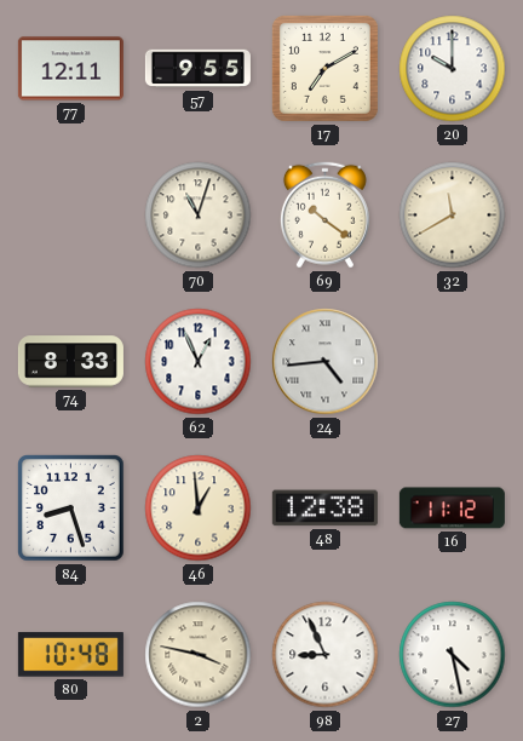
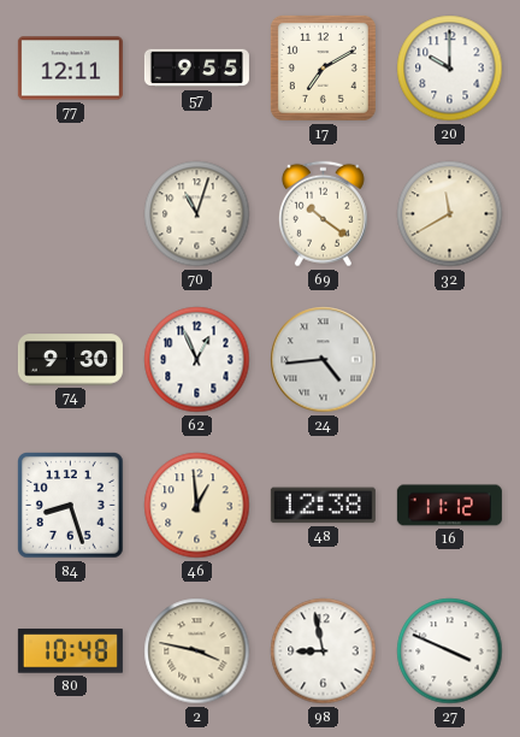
74: 8:33 -> 9:30 (70, 360)
98: 8:56 -> 8:58 (324, 651)
27: 4:28 -> 3:49 (450, 651)
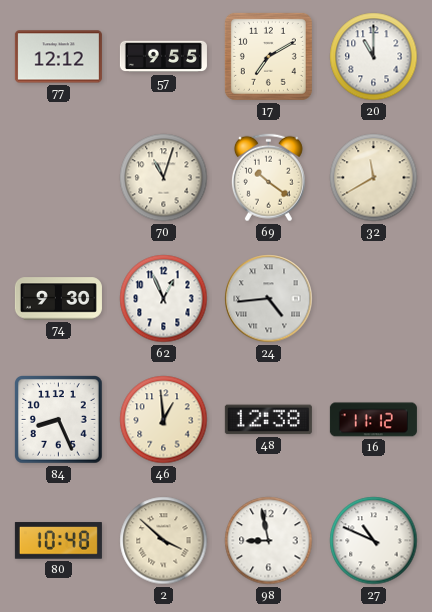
77: 12:11 -> 12:12 (58, 57)
20: 10:00 -> 11:00 (374, 57)
84: 8:27 -> 8:26 (59, 420)
2: 3:47 -> 3:52 (164, 541)
27: 3:49 -> 10:49 (374, 541)
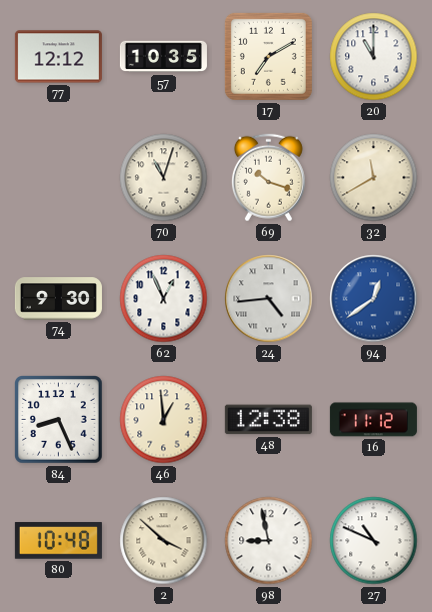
57: 9:55 -> 10:35 (163, 57)
69: 10:21 -> 10:18 (268, 178)
94: none -> 12:39 (374, 299)
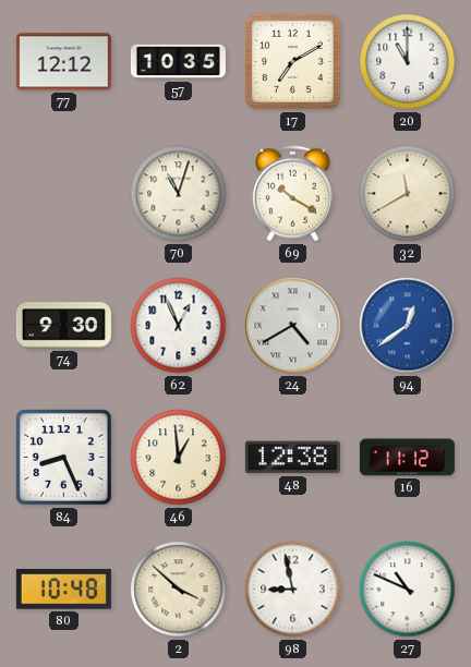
69: 10:18 -> 10:20 (292, 194)
24: 4:44 -> 4:40 (293, 326)
